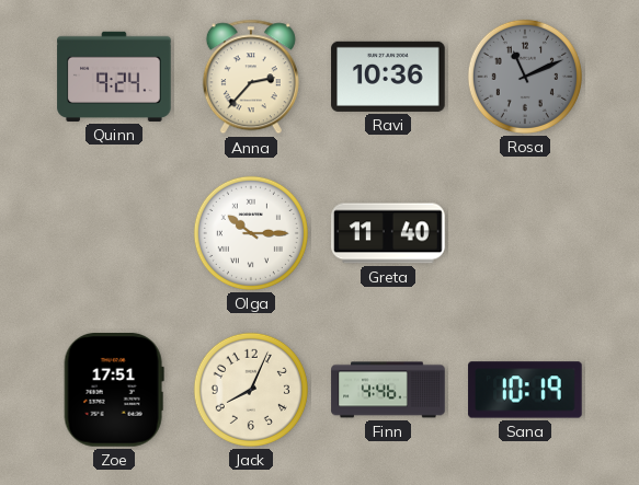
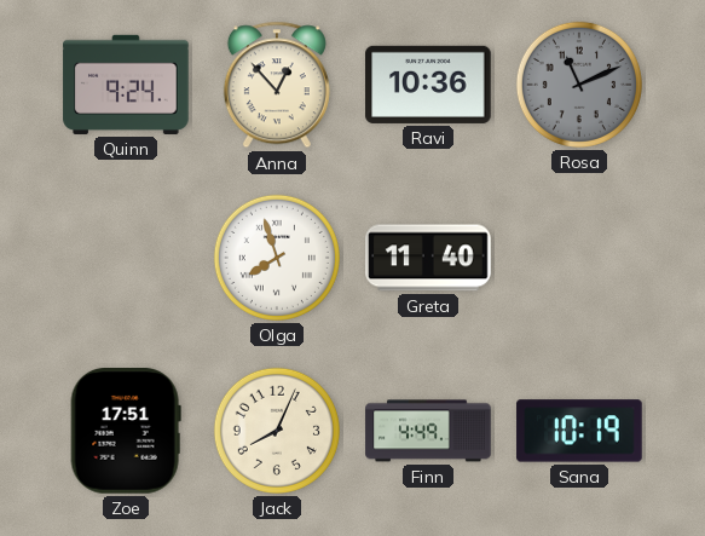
Anna: 2:37 -> 12:53 (277, 85)
Olga: 10:15 -> 7:57 (277, 258)
Finn: 4:46 -> 4:49 (428, 431)
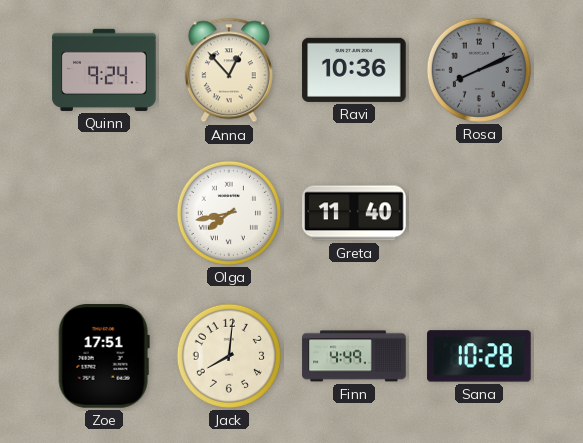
Rosa: 11:11 -> 8:11 (479, 70)
Olga: 7:57 -> 7:43 (229, 213)
Jack: 8:04 -> 8:01 (229, 356)
Sana: 10:19 -> 10:28 (479, 356)
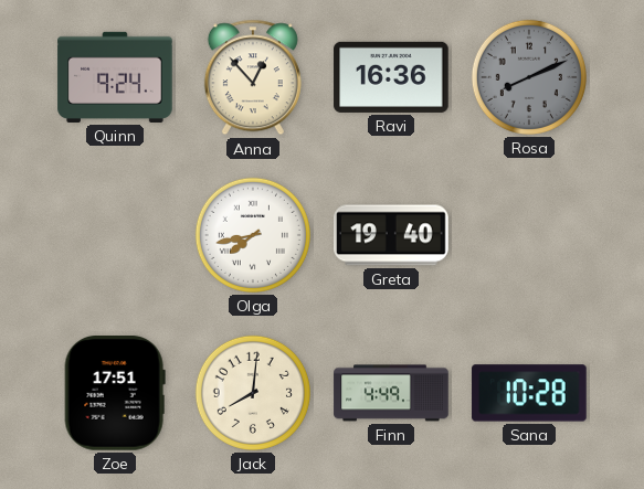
Ravi: 10:36 -> 16:36 (391, 77)
Greta: 11:40 -> 19:40 (391, 235)
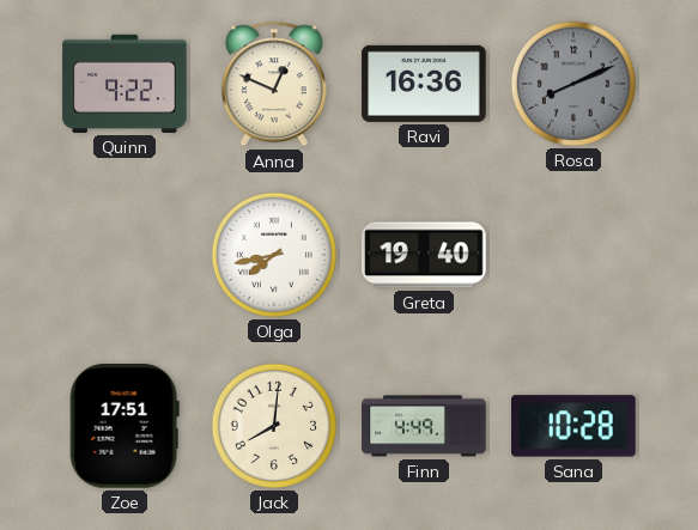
Quinn: 9:24 -> 9:22 (125, 84)
Anna: 12:53 -> 12:49 (274, 84)
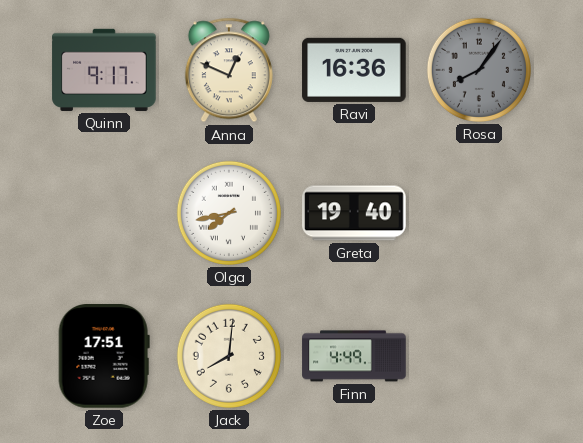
Quinn: 9:22 -> 9:17 (104, 70)
Rosa: 8:11 -> 8:06 (479, 70)
Sana: 10:28 -> none (573, 426)
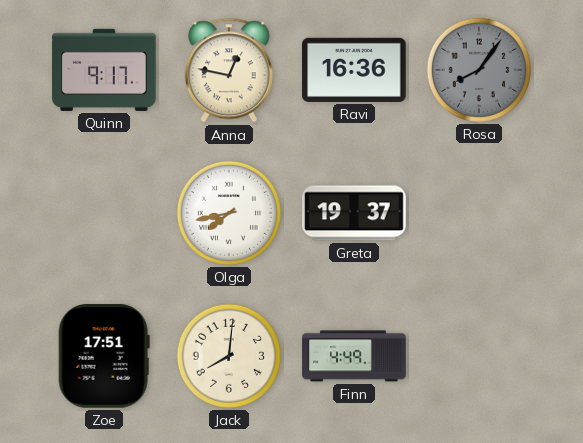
Anna: 12:49 -> 12:47 (229, 70)
Greta: 19:40 -> 19:37 (354, 213)
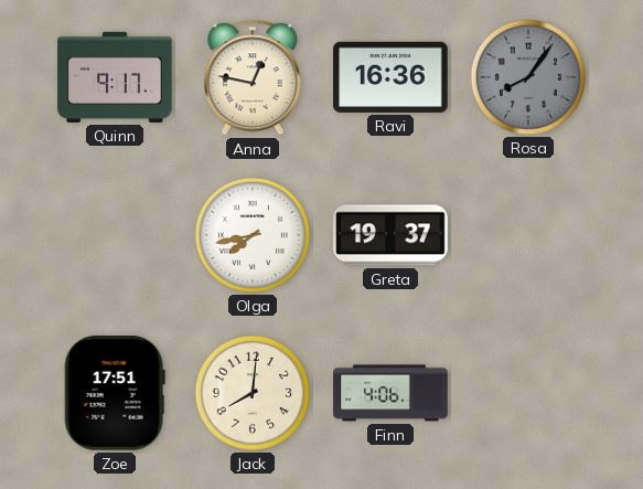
Finn: 4:49 -> 4:06 (390, 393)
